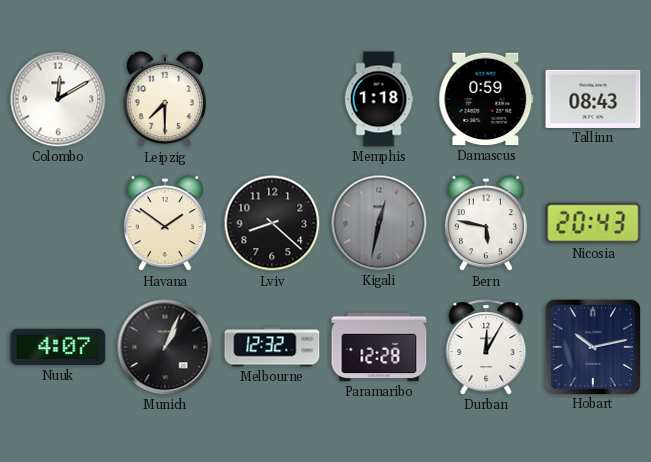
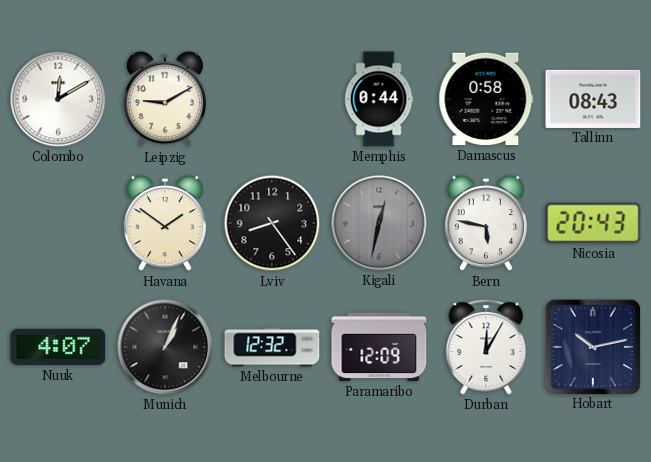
Leipzig: 7:30 -> 9:10 (165, 100)
Memphis: 1:18 -> 0:44 (379, 99)
Damascus: 0:59 -> 0:58 (486, 99)
Lviv: 8:22 -> 8:24 (272, 223)
Paramaribo: 12:28 -> 12:09 (379, 347)
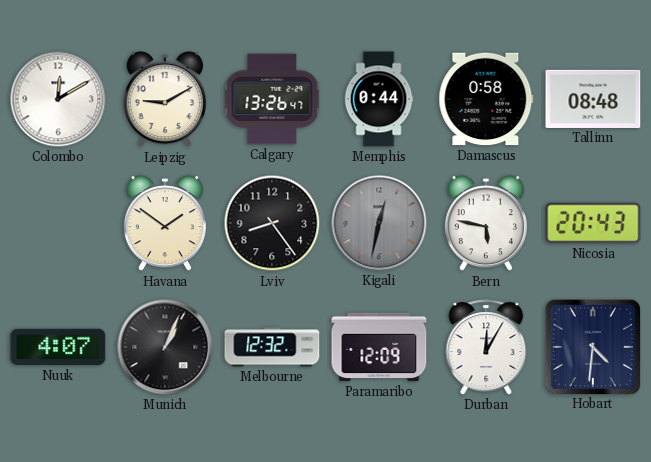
Calgary: none -> 13:26 (272, 99)
Tallinn: 08:43 -> 08:48 (593, 99)
Hobart: 10:13 -> 4:31 (592, 346)
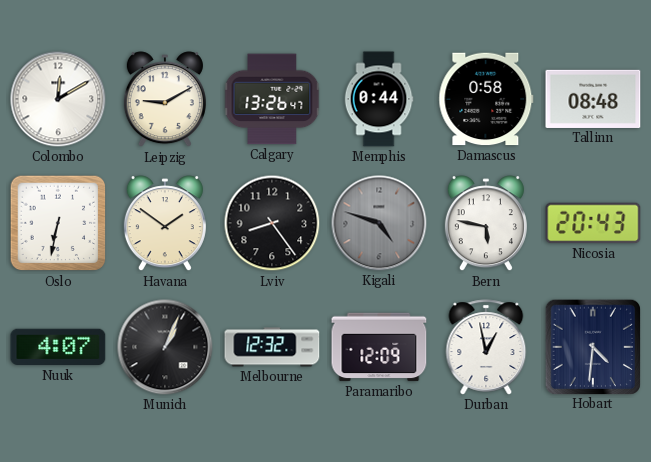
Oslo: none -> 6:32 (58, 223)
Kigali: 12:32 -> 4:48 (379, 223)
Durban: 12:05 -> 12:58 (486, 347)
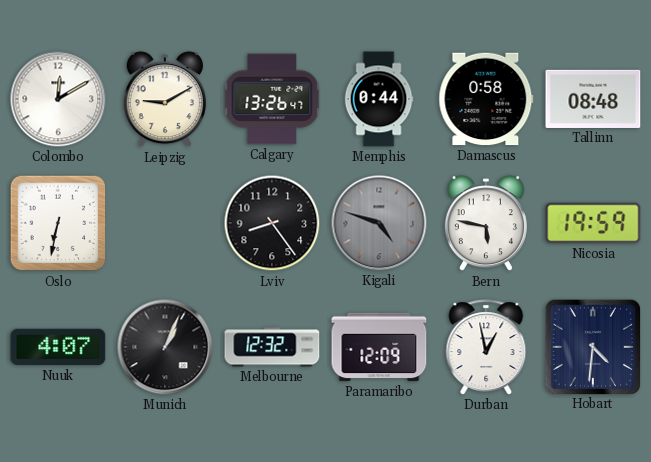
Havana: 1:51 -> none (165, 224)
Nicosia: 20:43 -> 19:59 (593, 223)
